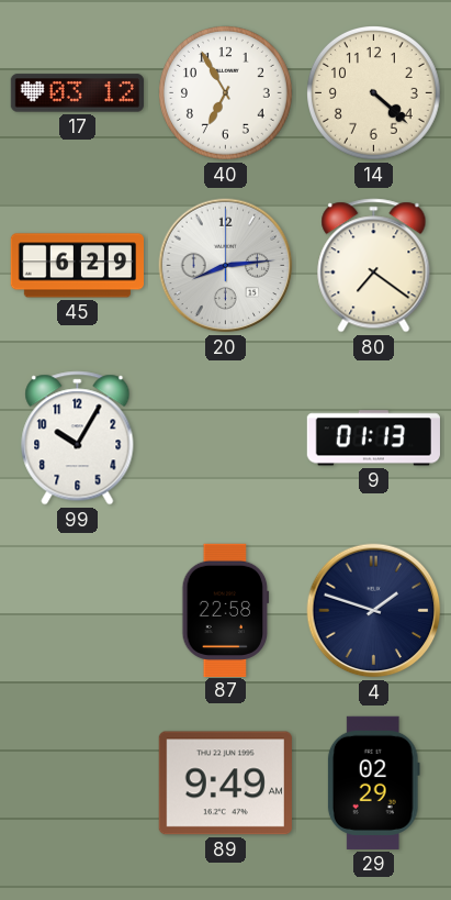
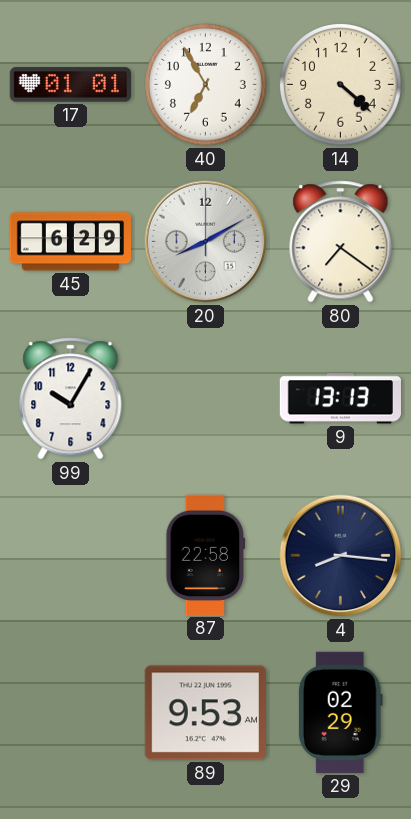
17: 03:12 -> 01:01 (70, 85)
20: 8:14 -> 8:10 (206, 242)
9: 01:13 -> 13:13 (340, 399)
4: 1:48 -> 8:16 (341, 556)
89: 9:49 -> 9:53 (205, 713)
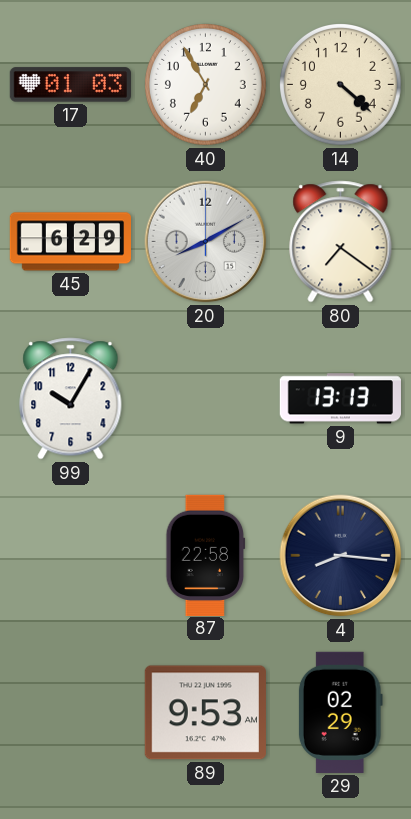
17: 01:01 -> 01:03 (70, 85)
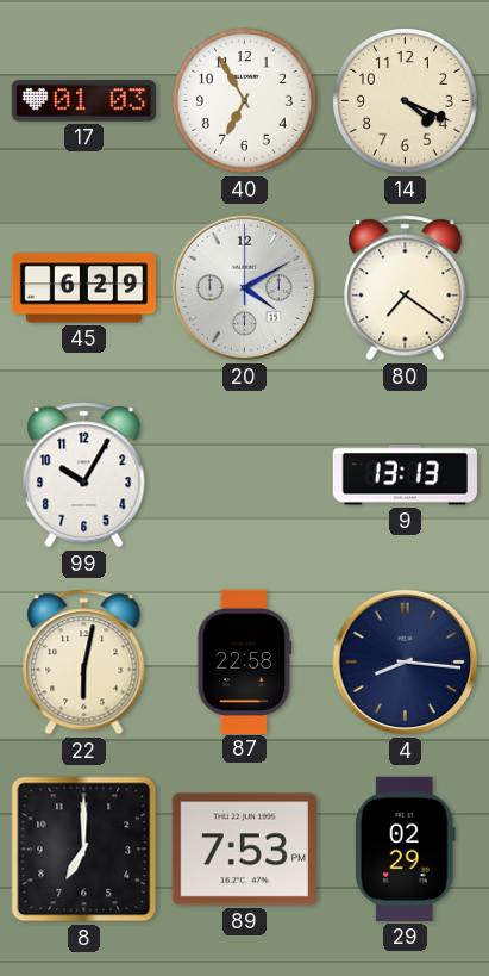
14: 4:22 -> 4:19 (406, 101)
20: 8:10 -> 4:10 (245, 288)
22: none -> 6:02 (84, 663)
8: none -> 7:00 (84, 850)
89: 9:53 -> 7:53 (244, 850)
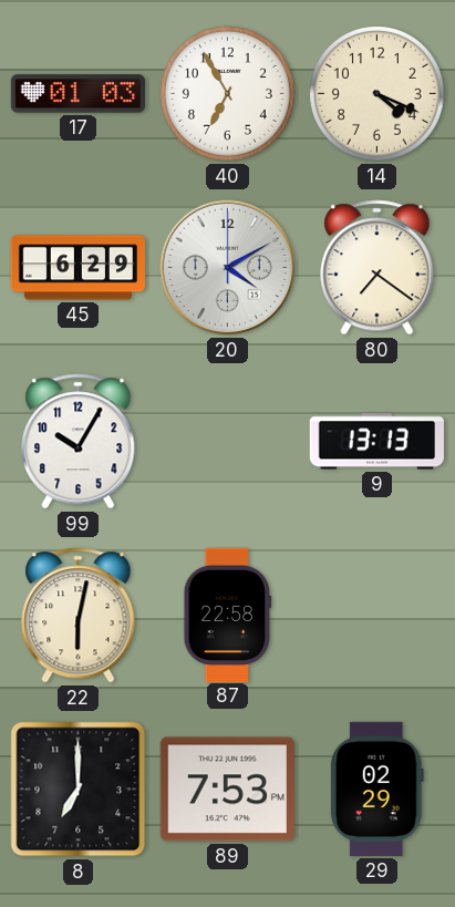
4: 8:16 -> none (406, 663)
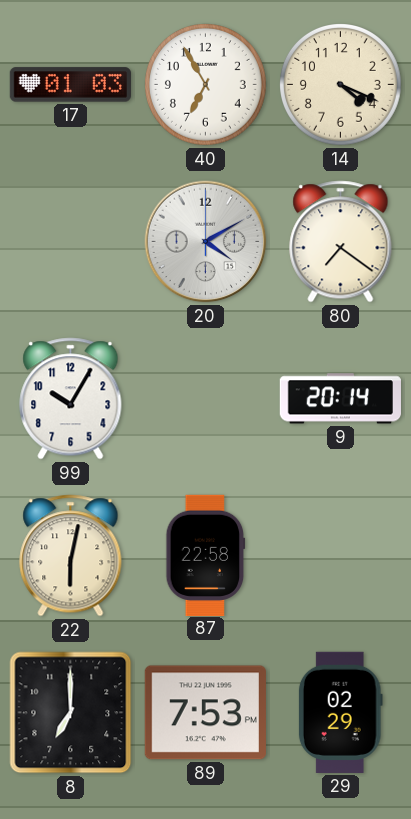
45: 6:29 -> none (77, 268)
9: 13:13 -> 20:14 (340, 399)
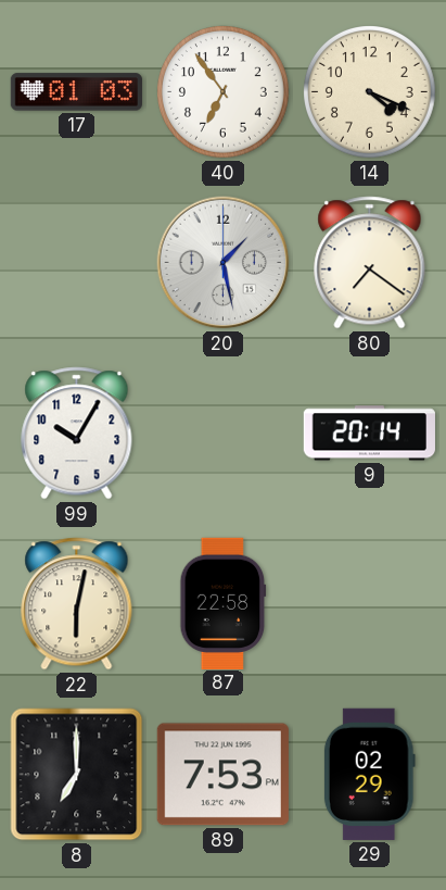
40: 6:55 -> 6:54 (224, 92)
20: 4:10 -> 1:28 (224, 263)
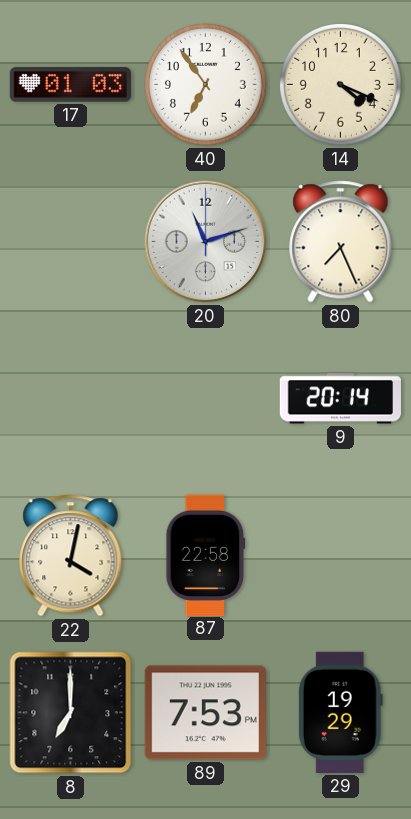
20: 1:28 -> 11:12 (206, 242)
80: 7:21 -> 7:26 (341, 242)
99: 10:05 -> none (77, 434)
22: 6:02 -> 4:02 (71, 556)
29: 02:29 -> 19:29 (340, 712)
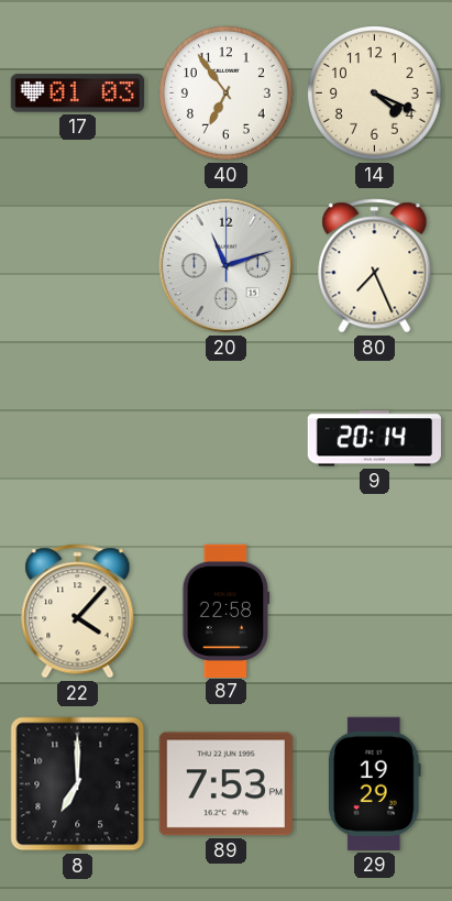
22: 4:02 -> 4:07 (78, 612)
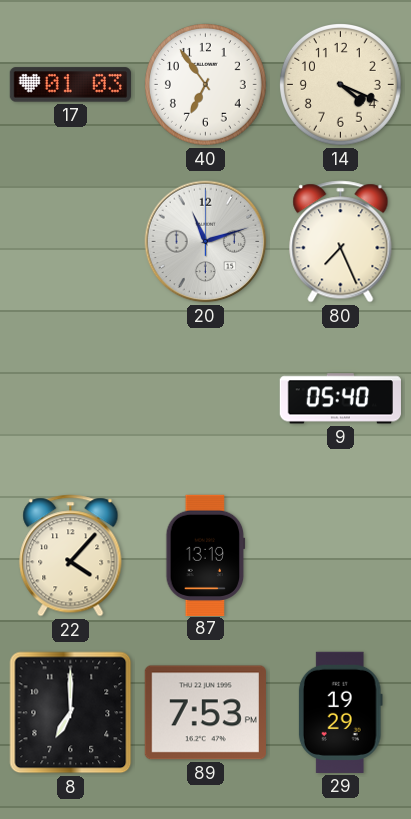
9: 20:14 -> 05:40 (340, 399)
87: 22:58 -> 13:19 (206, 555)
